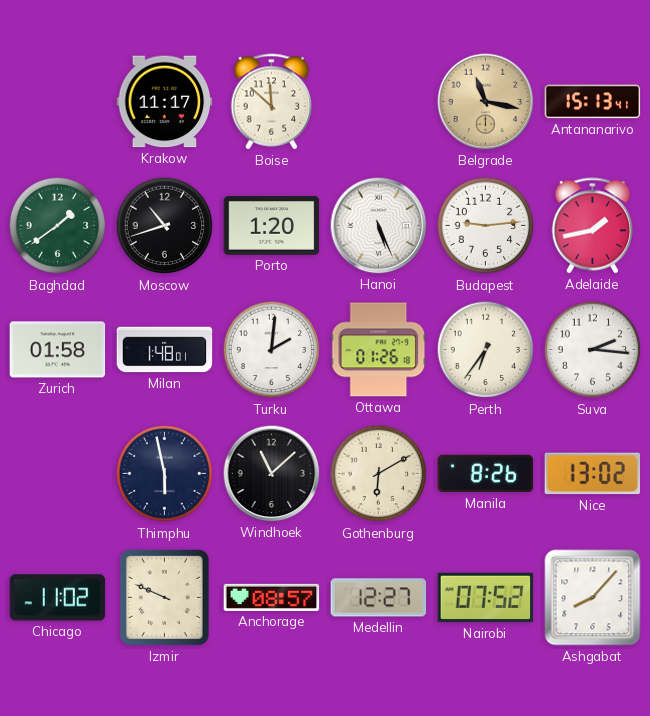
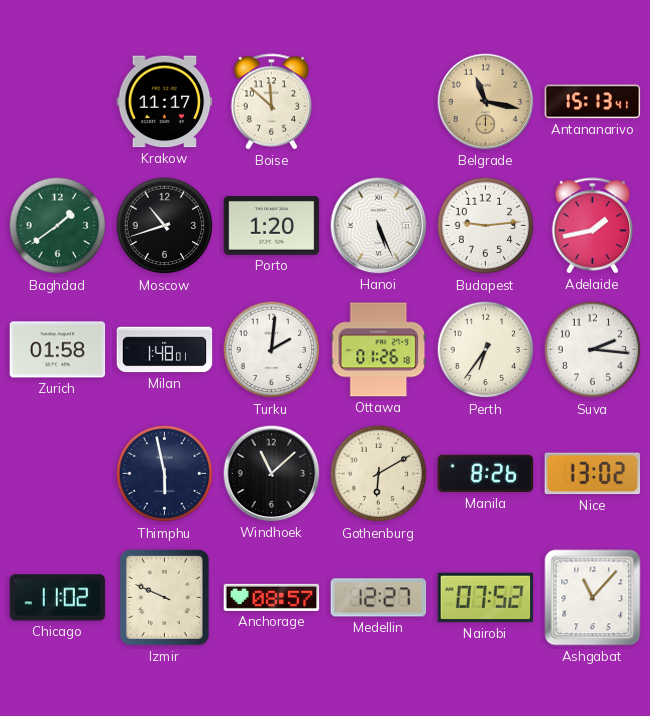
Ashgabat: 8:07 -> 11:07 (593, 598)
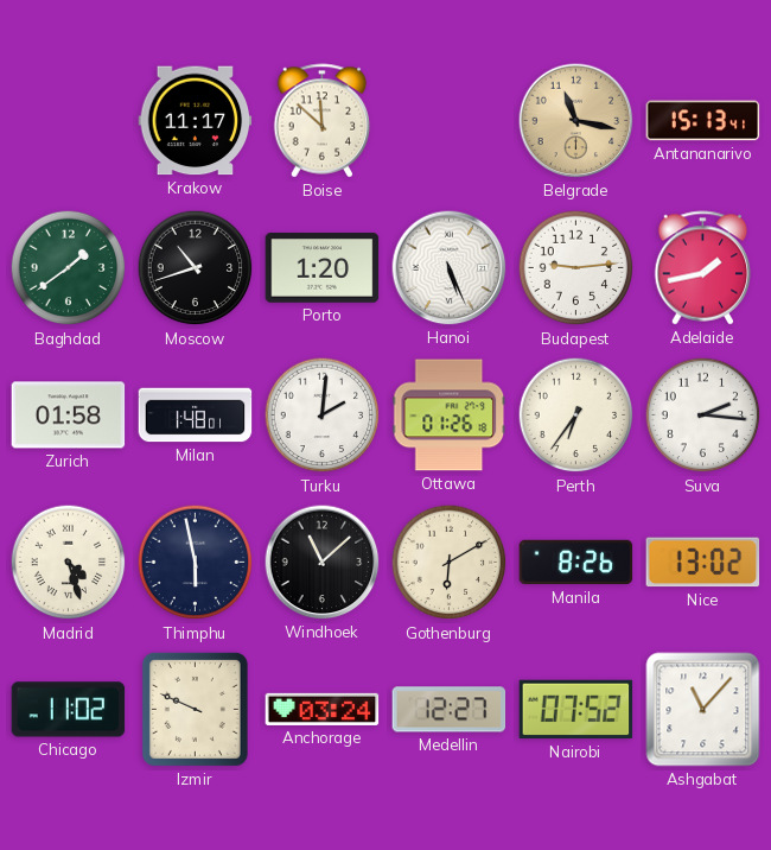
Madrid: none -> 4:27 (69, 563)
Anchorage: 08:57 -> 03:24 (323, 709)
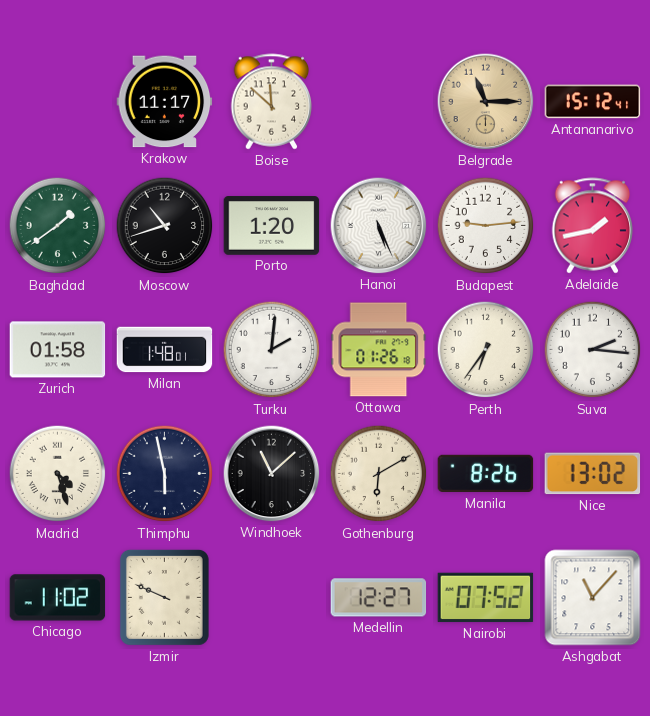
Belgrade: 11:17 -> 11:15 (486, 102)
Antananarivo: 15:13 -> 15:12 (593, 102)
Anchorage: 03:24 -> none (323, 709)
